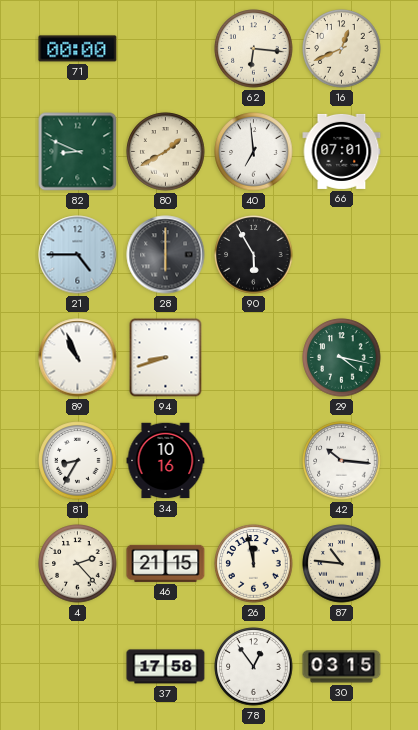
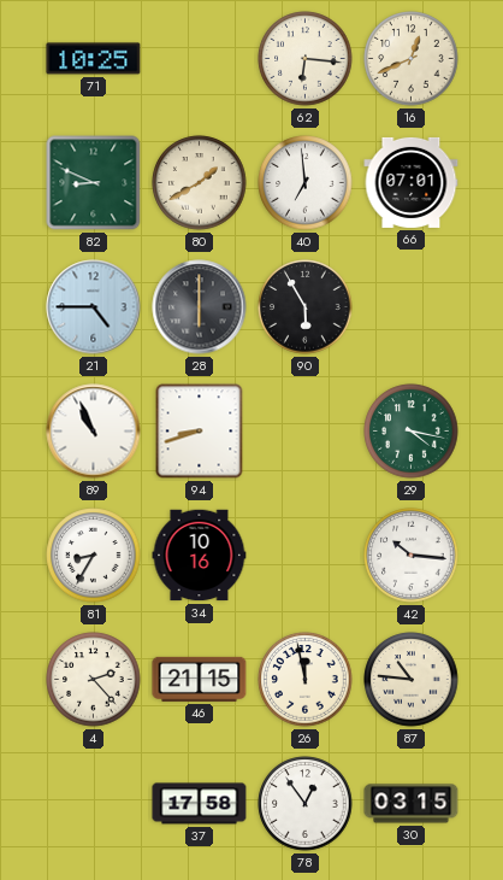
71: 00:00 -> 10:25 (94, 59)
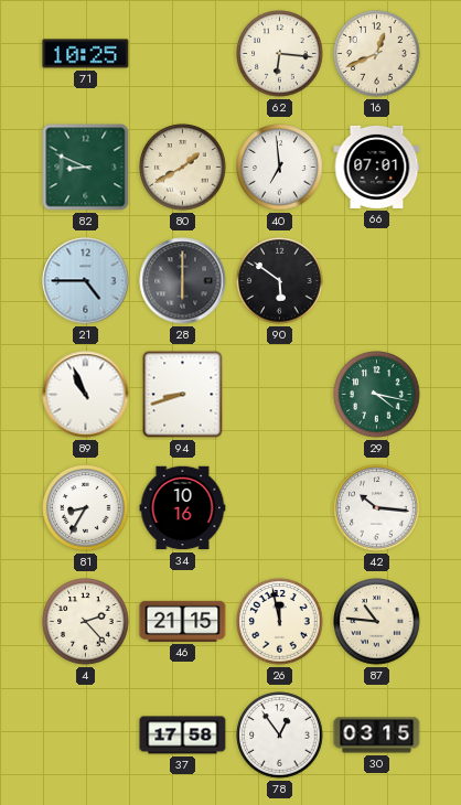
90: 5:55 -> 5:51 (280, 281)
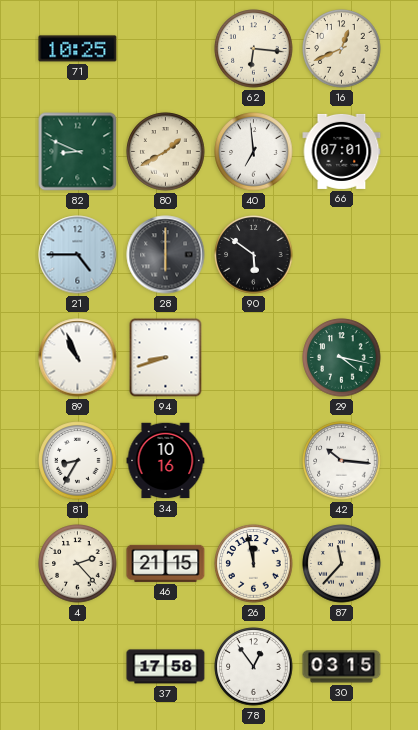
87: 10:46 -> 11:37 (342, 564)
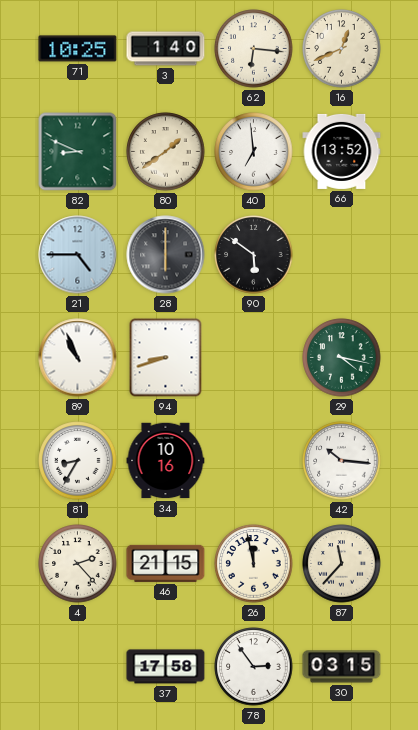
3: none -> 1:40 (166, 49)
80: 1:40 -> 1:39 (166, 152)
66: 07:01 -> 13:52 (342, 151)
78: 12:54 -> 2:54 (254, 667)
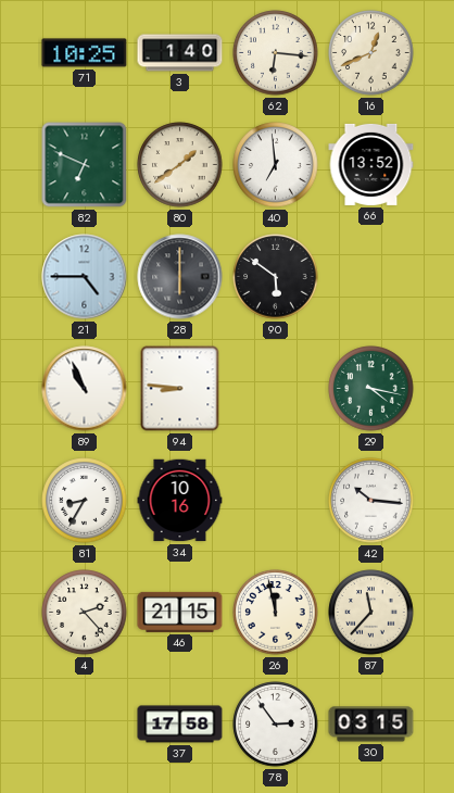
82: 8:49 -> 6:49 (85, 165)
94: 8:42 -> 8:46 (180, 389)
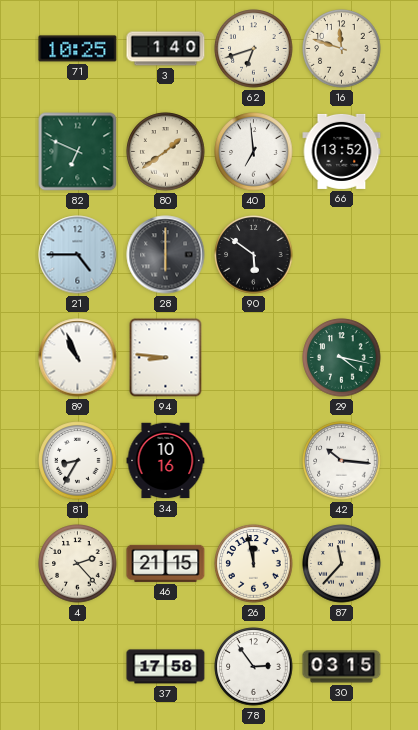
62: 6:16 -> 6:42 (254, 49)
16: 12:41 -> 11:48 (342, 49)
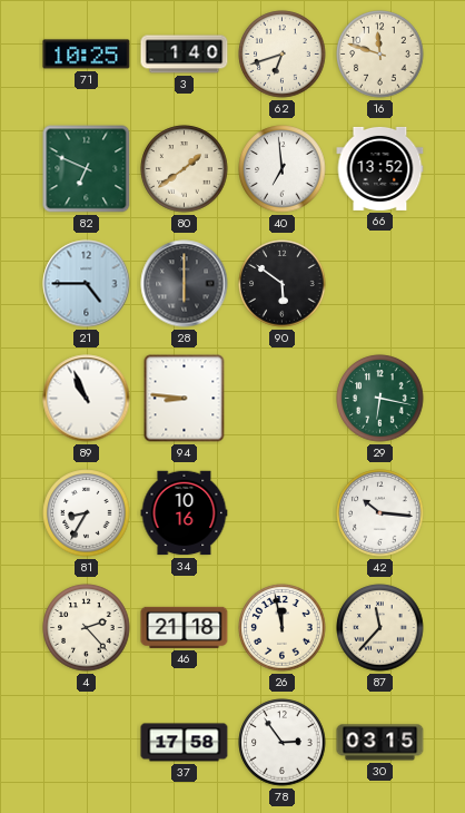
29: 4:17 -> 6:17 (380, 399)
46: 21:15 -> 21:18 (185, 627)
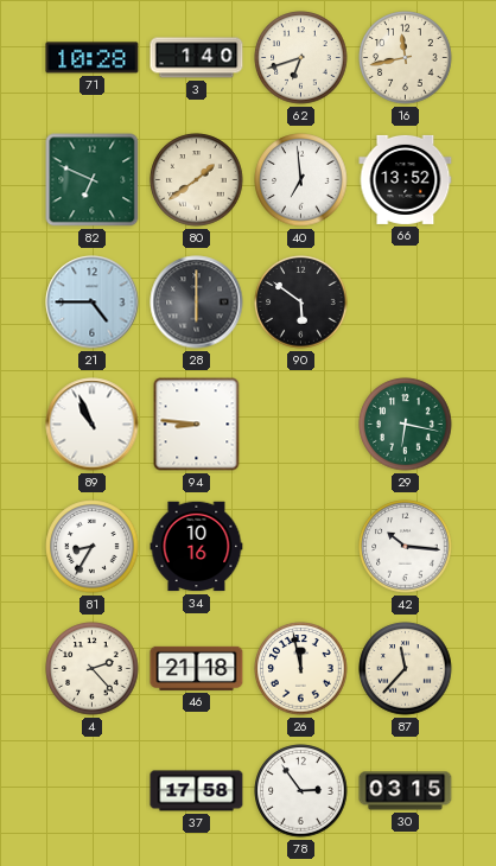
71: 10:25 -> 10:28 (93, 58)
16: 11:48 -> 11:43 (406, 58)
